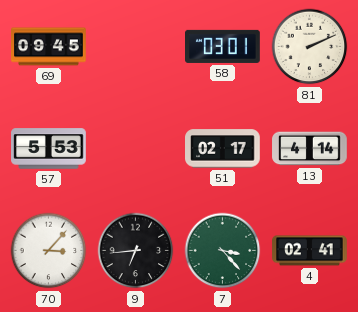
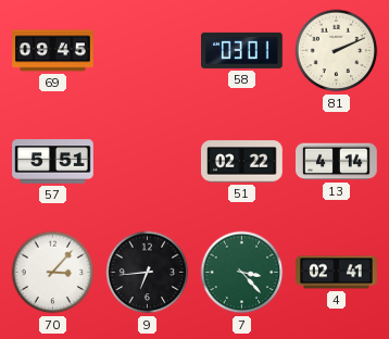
57: 5:53 -> 5:51 (53, 162)
51: 02:17 -> 02:22 (242, 162)
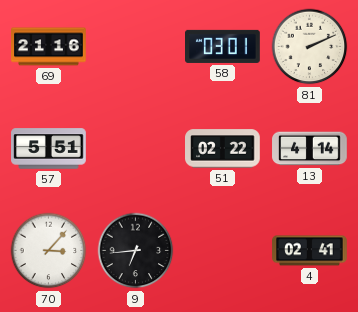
69: 09:45 -> 21:16 (49, 47)
7: 3:23 -> none (242, 273)
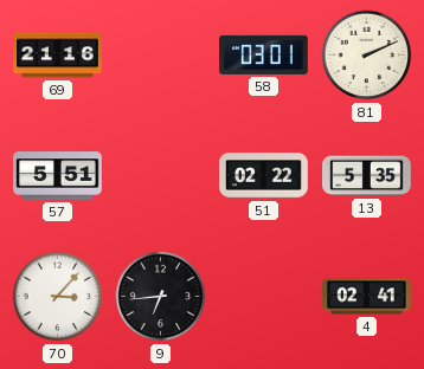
13: 4:14 -> 5:35 (367, 176)
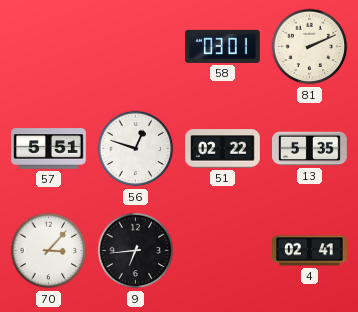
69: 21:16 -> none (58, 56)
56: none -> 12:48 (136, 149)
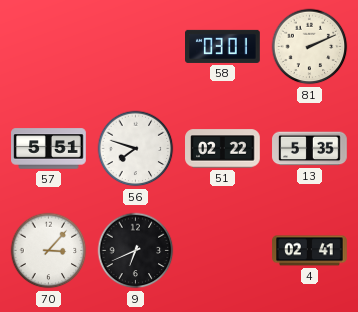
56: 12:48 -> 7:48 (136, 149)
9: 6:44 -> 6:41 (136, 251)
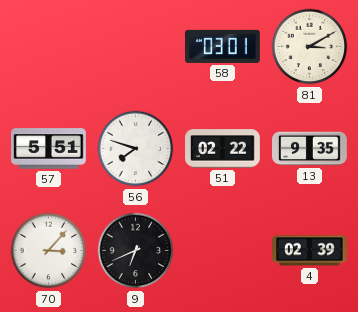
81: 2:11 -> 3:10 (310, 47)
13: 5:35 -> 9:35 (310, 149)
4: 02:41 -> 02:39 (310, 251)
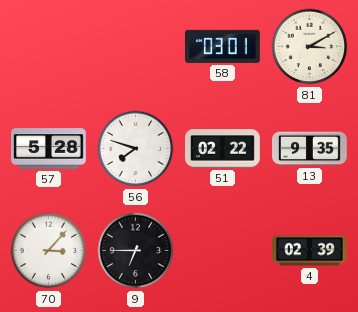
57: 5:51 -> 5:28 (49, 149)
9: 6:41 -> 6:45 (136, 251)
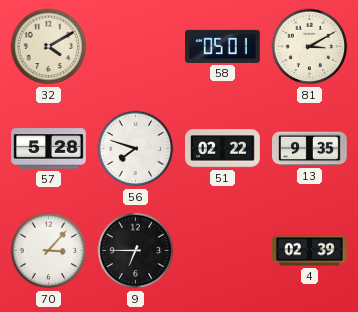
32: none -> 4:10 (49, 47)
58: 03:01 -> 05:01 (223, 46)
